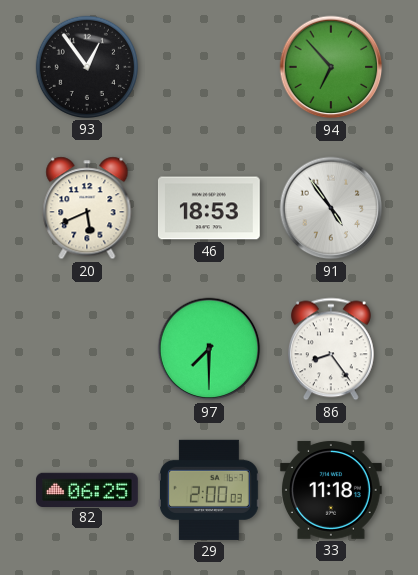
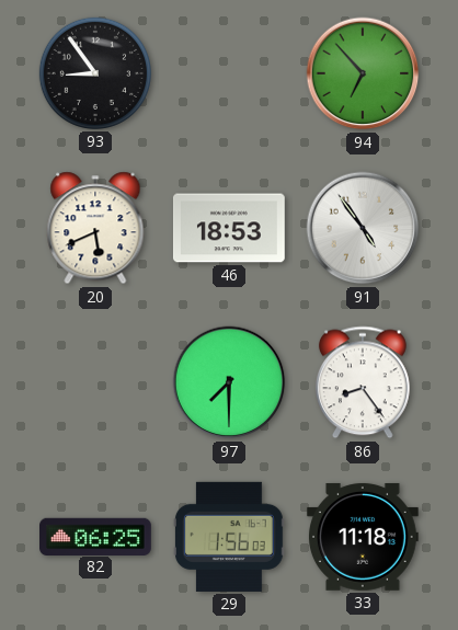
93: 12:54 -> 8:54 (95, 73)
29: 2:00 -> 1:56 (229, 537)
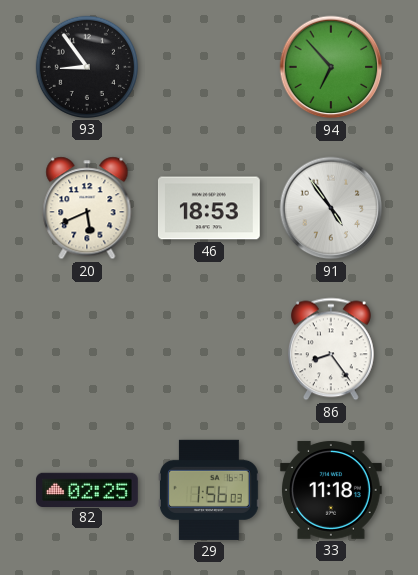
97: 7:30 -> none (229, 382)
82: 06:25 -> 02:25 (88, 489)
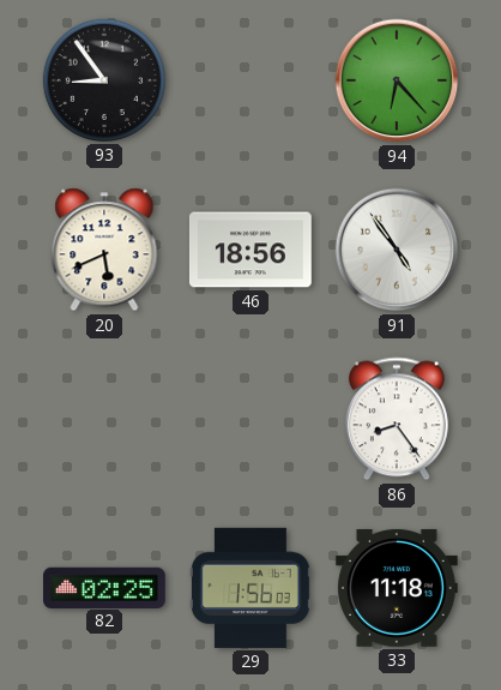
94: 6:53 -> 6:23 (397, 80)
46: 18:53 -> 18:56 (251, 250)
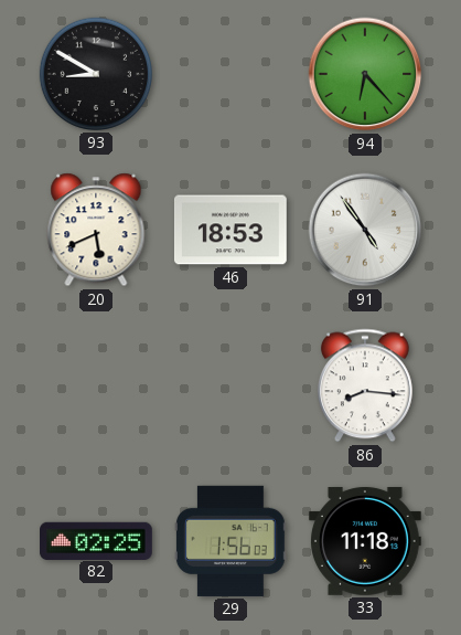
93: 8:54 -> 8:50 (96, 74)
46: 18:56 -> 18:53 (230, 230)
86: 8:24 -> 8:16 (365, 385)
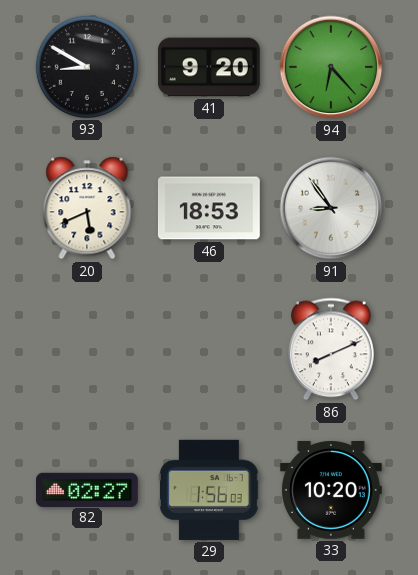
41: none -> 9:20 (209, 67)
91: 4:54 -> 8:54 (331, 208)
86: 8:16 -> 8:11 (331, 349)
82: 02:25 -> 02:27 (88, 489)
33: 11:18 -> 10:20 (331, 490)
